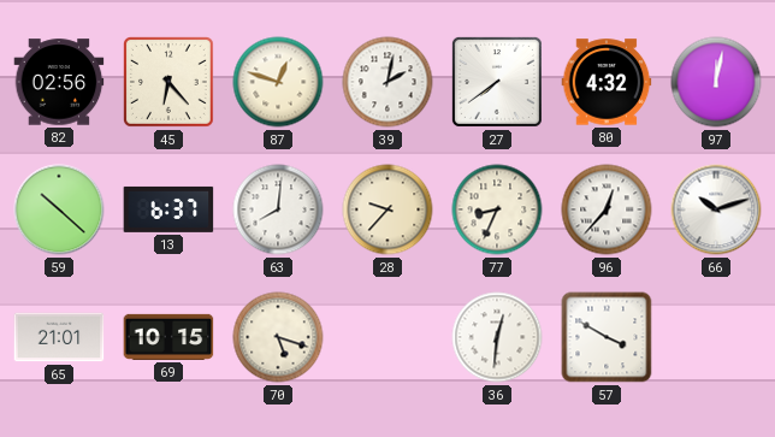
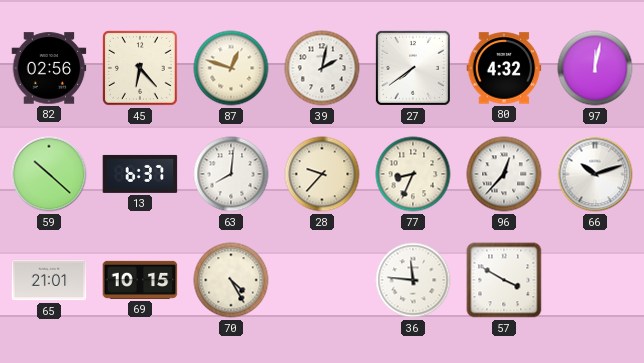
70: 5:18 -> 4:25 (231, 280)
36: 12:31 -> 11:46 (413, 280)
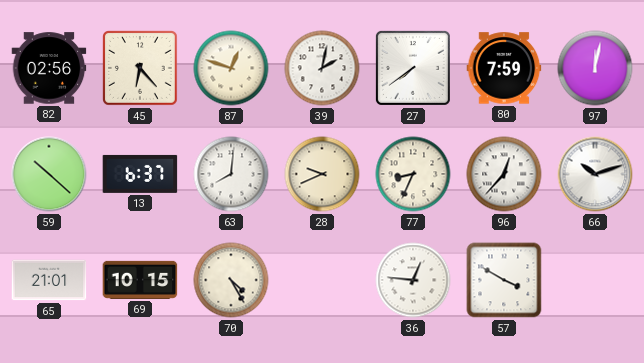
80: 4:32 -> 7:59 (504, 68)
28: 9:37 -> 9:41 (322, 174)
36: 11:46 -> 12:46 (413, 280)
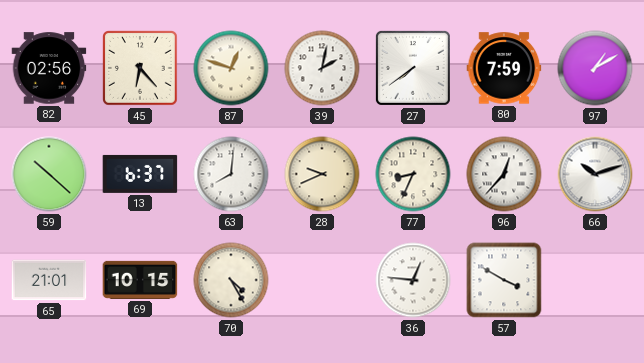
97: 12:02 -> 1:10 (595, 68)
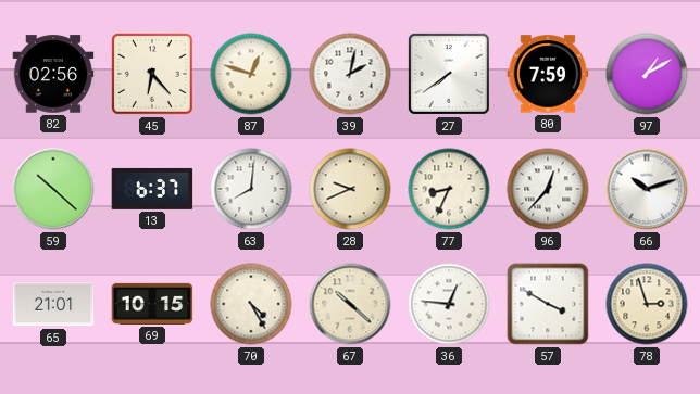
67: none -> 10:22 (350, 304)
78: none -> 2:57 (647, 304)
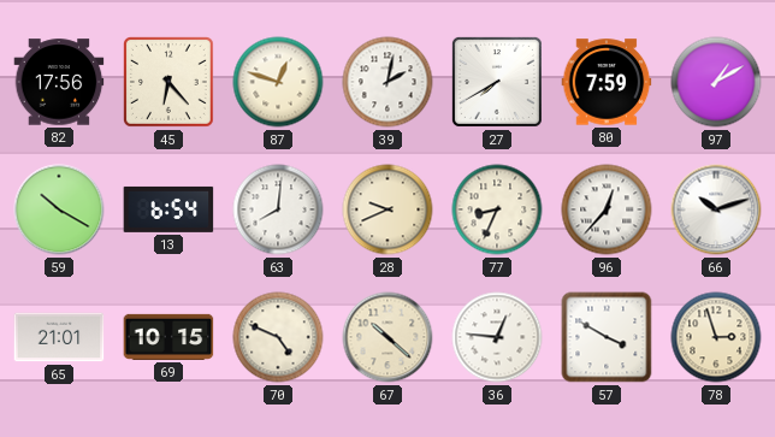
82: 02:56 -> 17:56 (59, 82)
27: 7:39 -> 7:40 (497, 82)
59: 10:22 -> 10:20 (59, 209)
13: 6:37 -> 6:54 (168, 209)
70: 4:25 -> 4:49 (278, 337)
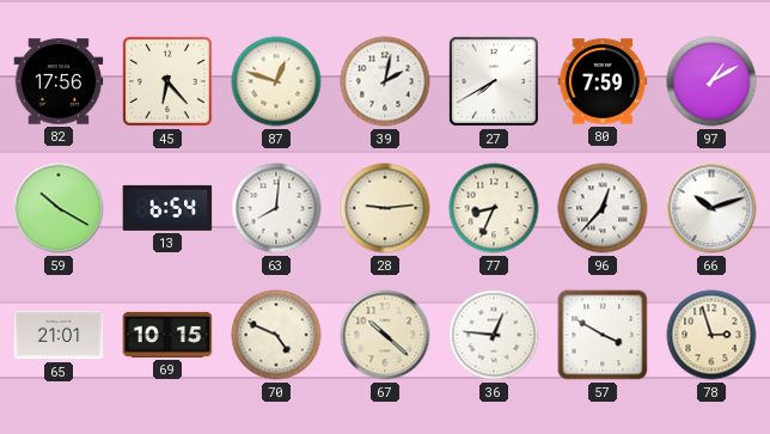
28: 9:41 -> 9:14 (385, 208)
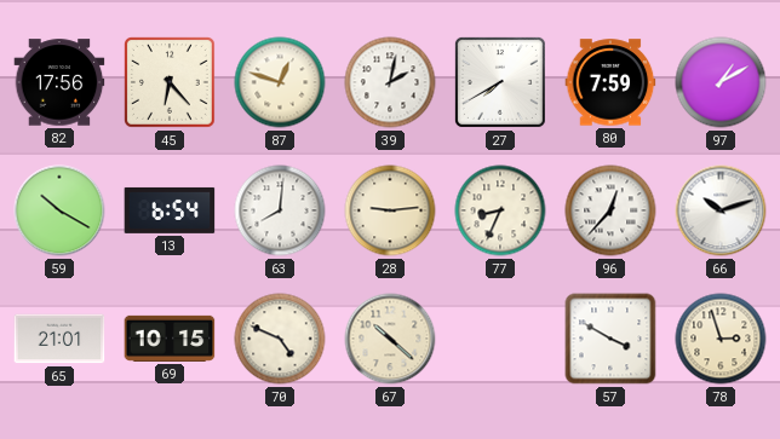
36: 12:46 -> none (494, 335)
